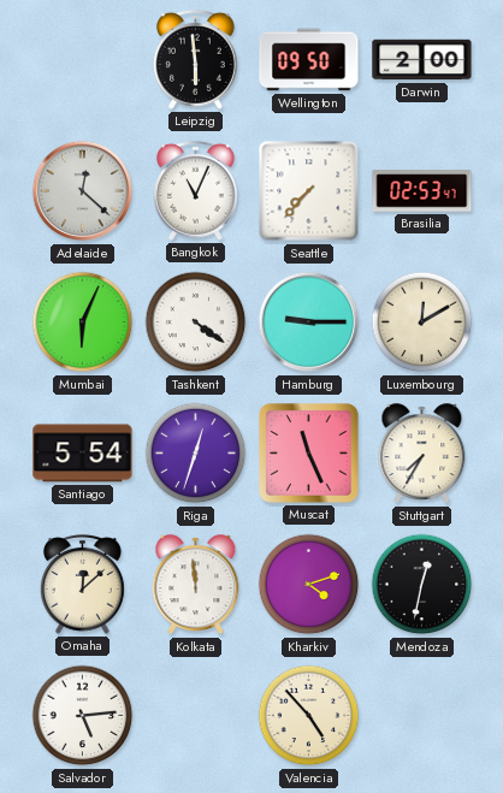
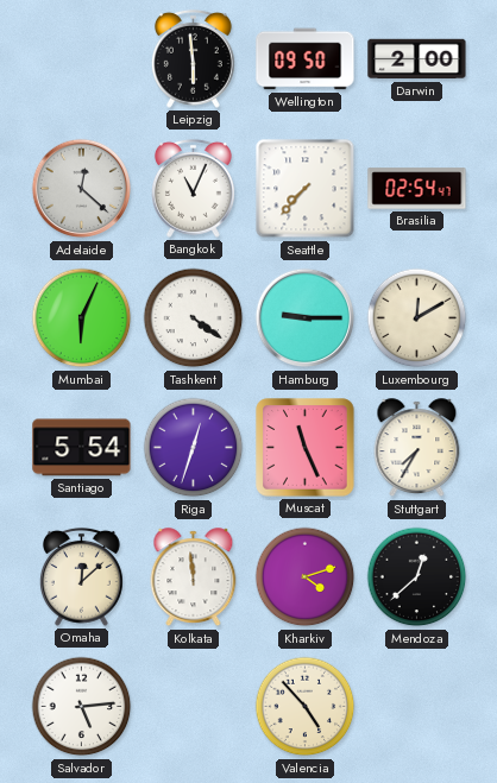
Brasilia: 02:53 -> 02:54 (417, 189)
Mendoza: 12:32 -> 12:38 (417, 577)
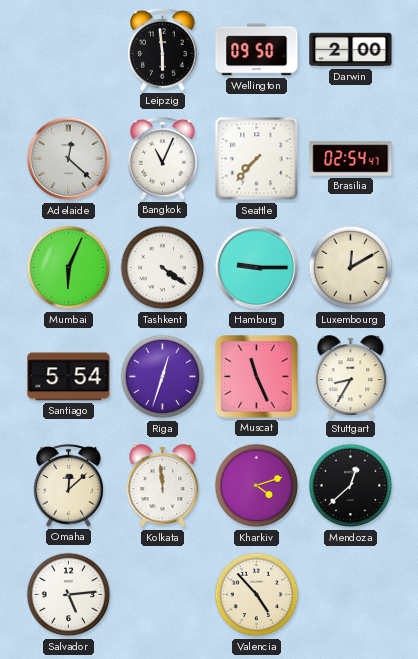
Stuttgart: 7:35 -> 8:35 (351, 377)
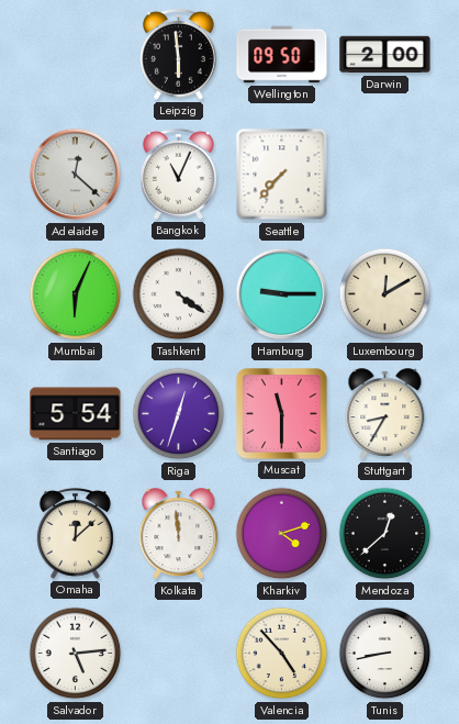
Brasilia: 02:54 -> none (351, 159)
Muscat: 11:26 -> 11:30 (282, 414)
Tunis: none -> 8:43 (385, 654)
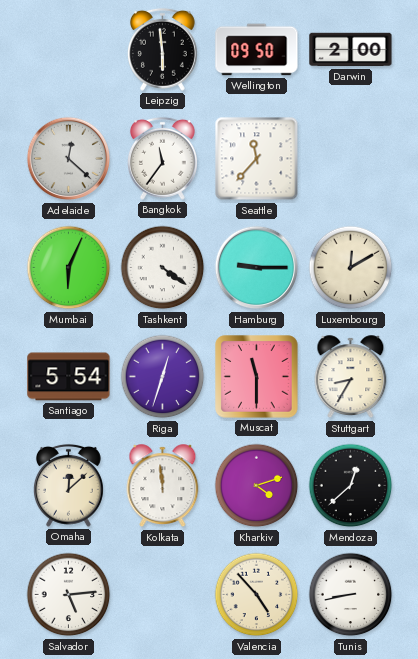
Bangkok: 11:04 -> 11:36 (162, 158)
Seattle: 7:37 -> 11:37 (257, 159)
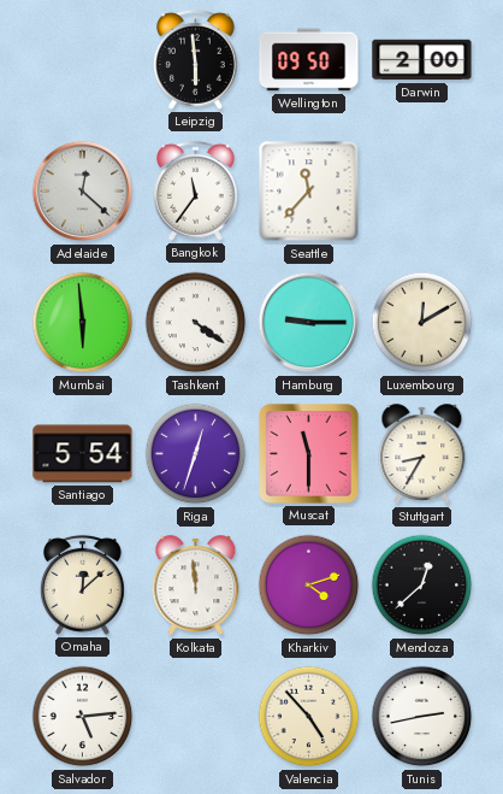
Mumbai: 6:04 -> 5:59 (83, 323)
Tunis: 8:43 -> 2:43 (422, 717)
